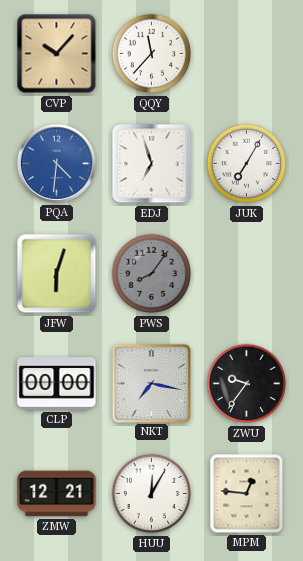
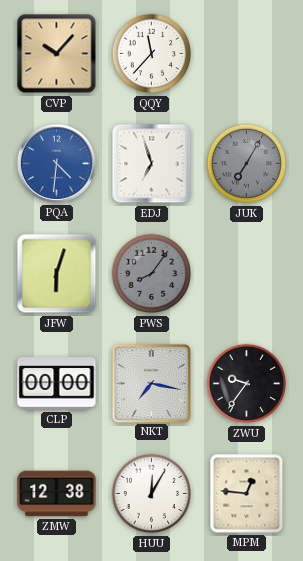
JUK dial: white -> grey (247, 164)
ZMW: 12:21 -> 12:38 (57, 494)
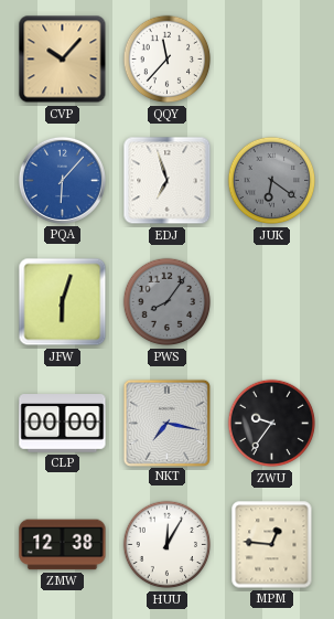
PQA: 4:31 -> 6:07 (62, 180)
JUK: 7:05 -> 6:21 (272, 181)
